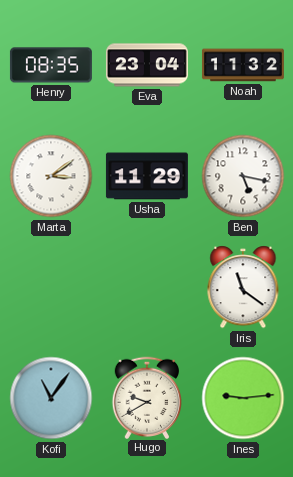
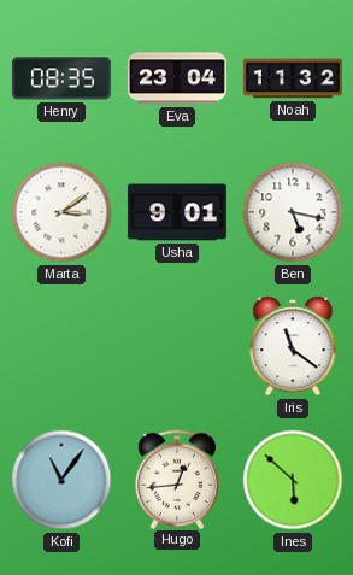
Usha: 11:29 -> 9:01 (177, 212)
Hugo: 9:40 -> 12:44 (177, 479)
Ines: 9:14 -> 5:52 (293, 480)
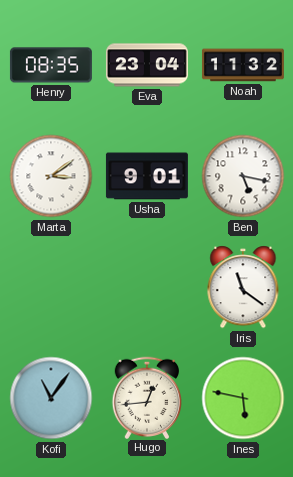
Ines: 5:52 -> 5:47 (243, 398)
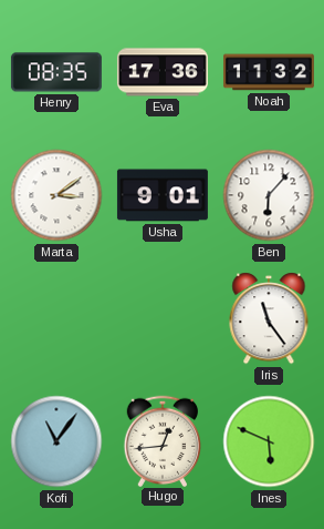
Eva: 23:04 -> 17:36 (163, 72)
Ben: 5:17 -> 6:07 (269, 195)
Iris: 11:21 -> 11:24 (269, 318)
Ines: 5:47 -> 5:49 (269, 441)
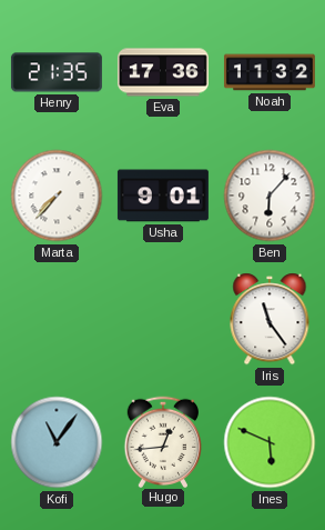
Henry: 08:35 -> 21:35 (57, 72)
Marta: 3:09 -> 7:37 (57, 196)
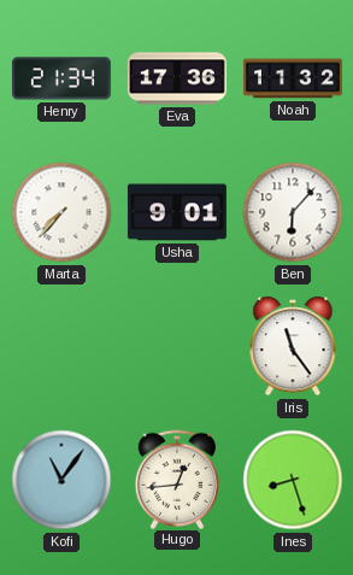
Henry: 21:35 -> 21:34 (61, 78)
Ines: 5:49 -> 8:27 (293, 480)
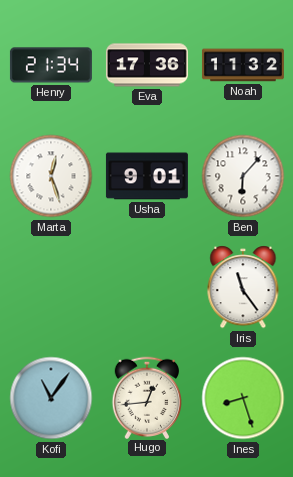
Marta: 7:37 -> 12:27 (51, 176)
